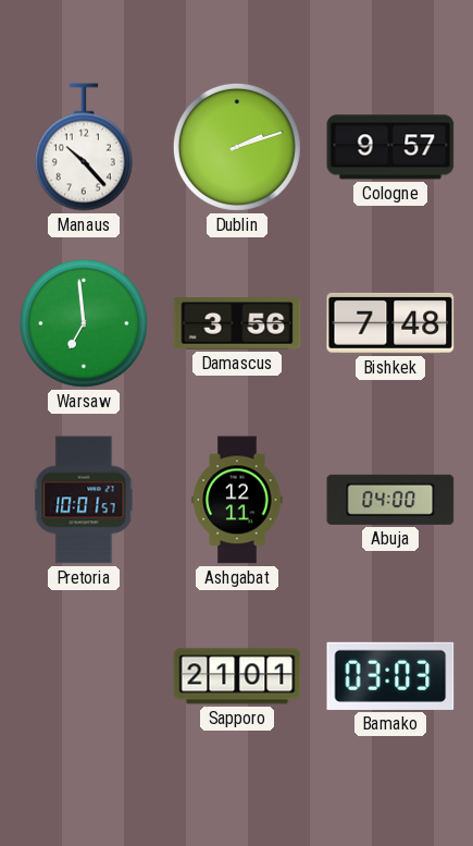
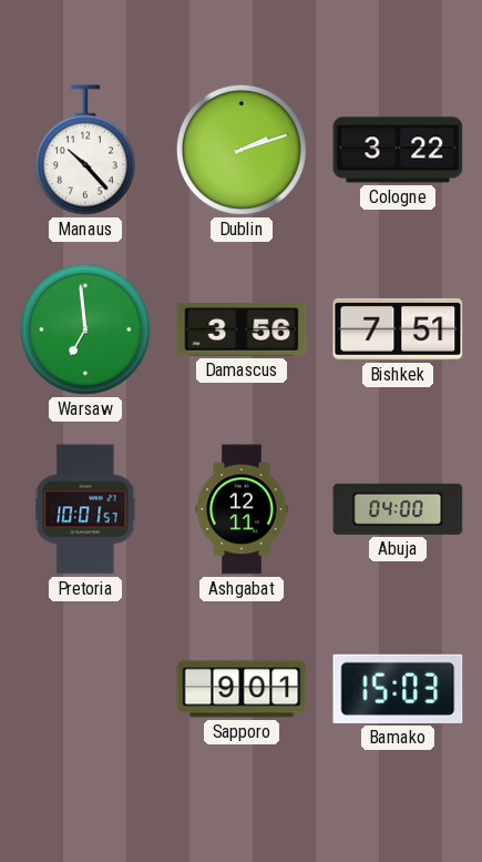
Cologne: 9:57 -> 3:22 (398, 150)
Bishkek: 7:48 -> 7:51 (398, 329)
Sapporo: 21:01 -> 9:01 (242, 689)
Bamako: 03:03 -> 15:03 (398, 689)
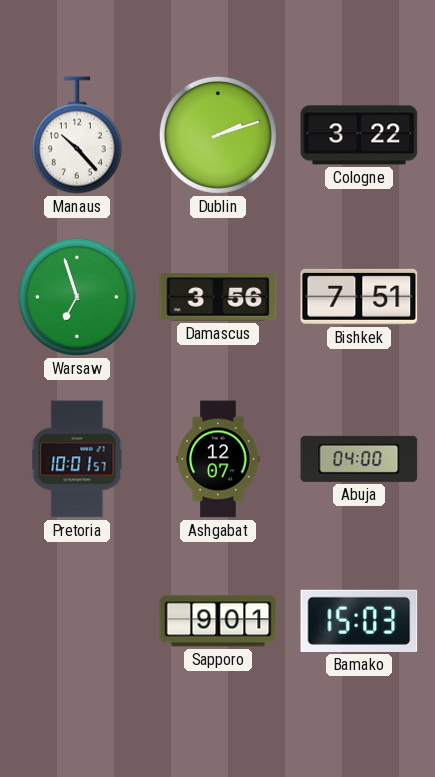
Warsaw: 6:59 -> 6:57 (77, 297)
Ashgabat: 12:11 -> 12:07 (218, 459)
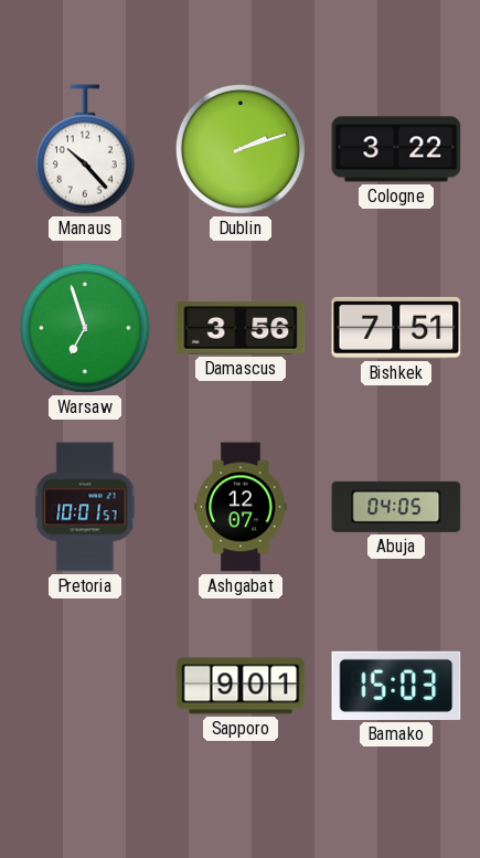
Abuja: 04:00 -> 04:05 (396, 507)
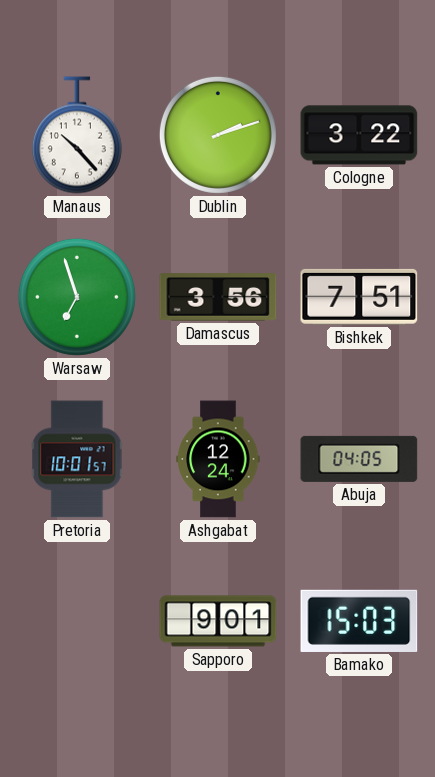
Ashgabat: 12:07 -> 12:24 (218, 459)
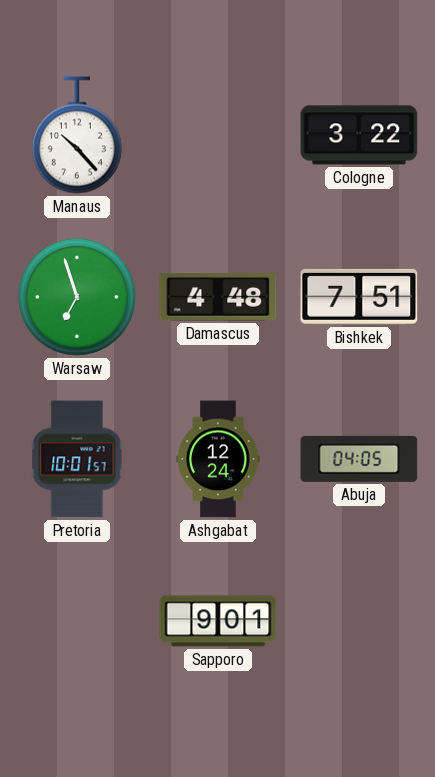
Dublin: 2:12 -> none (218, 135)
Damascus: 3:56 -> 4:48 (218, 297)
Bamako: 15:03 -> none (359, 621)
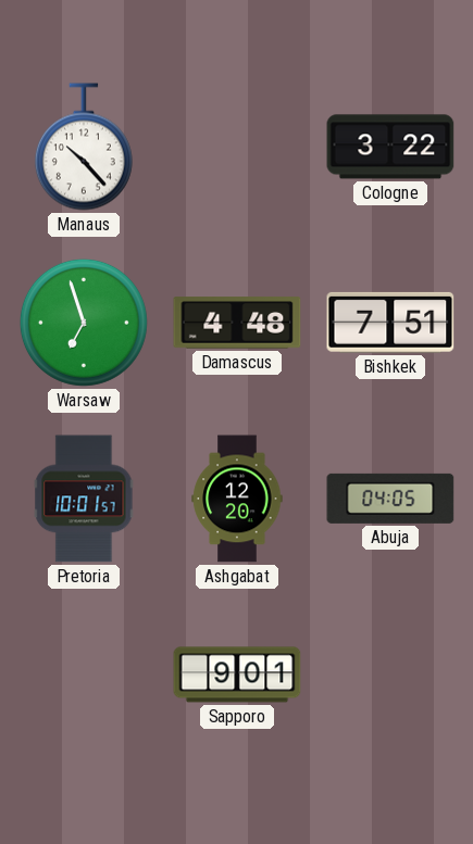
Ashgabat: 12:24 -> 12:20 (237, 499)
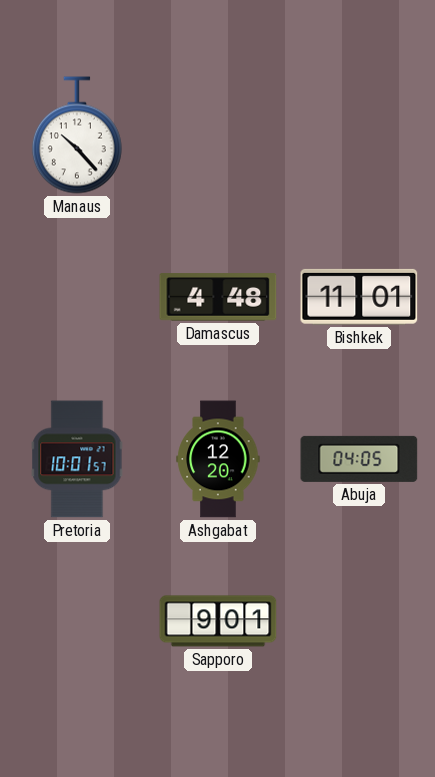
Cologne: 3:22 -> none (390, 147)
Warsaw: 6:57 -> none (84, 323)
Bishkek: 7:51 -> 11:01 (359, 297)
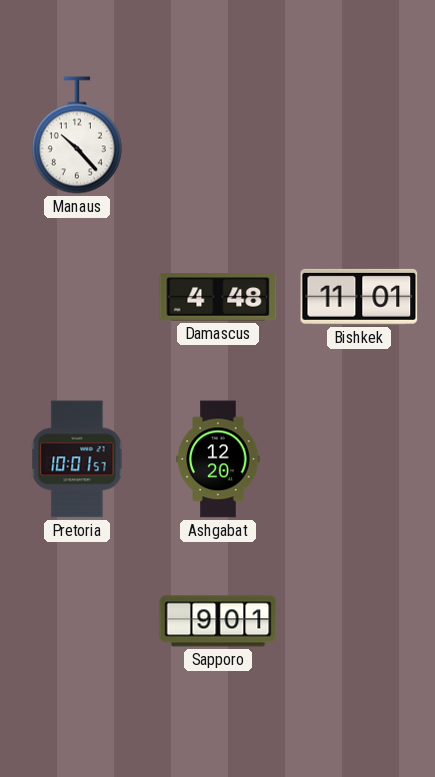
Abuja: 04:05 -> none (359, 459)
